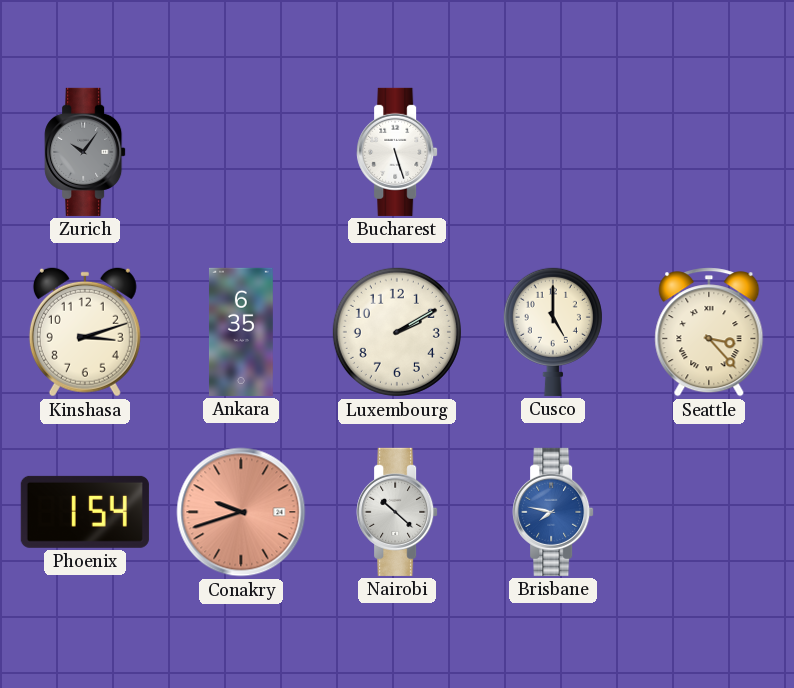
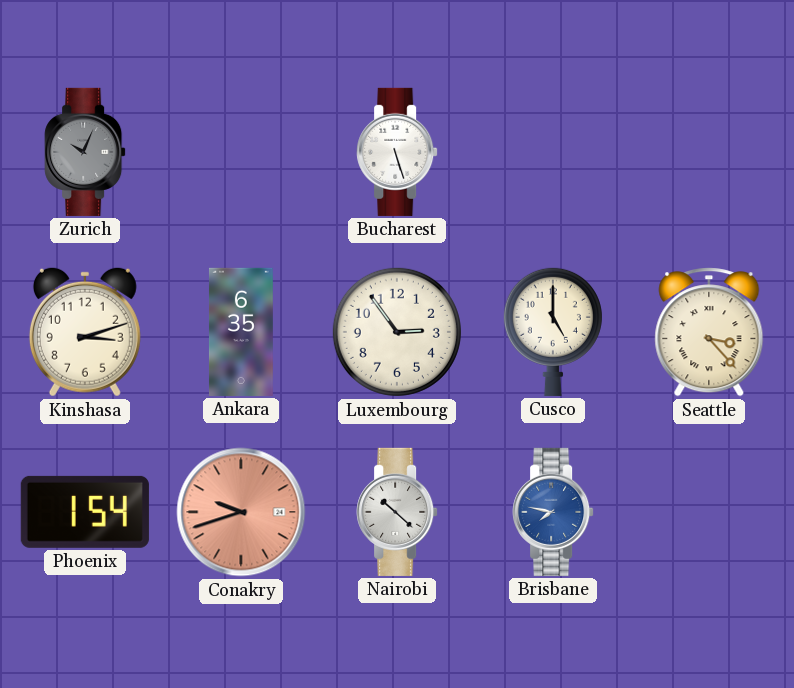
Zurich: 10:06 -> 10:04 (85, 152)
Luxembourg: 2:10 -> 2:54 (397, 332)
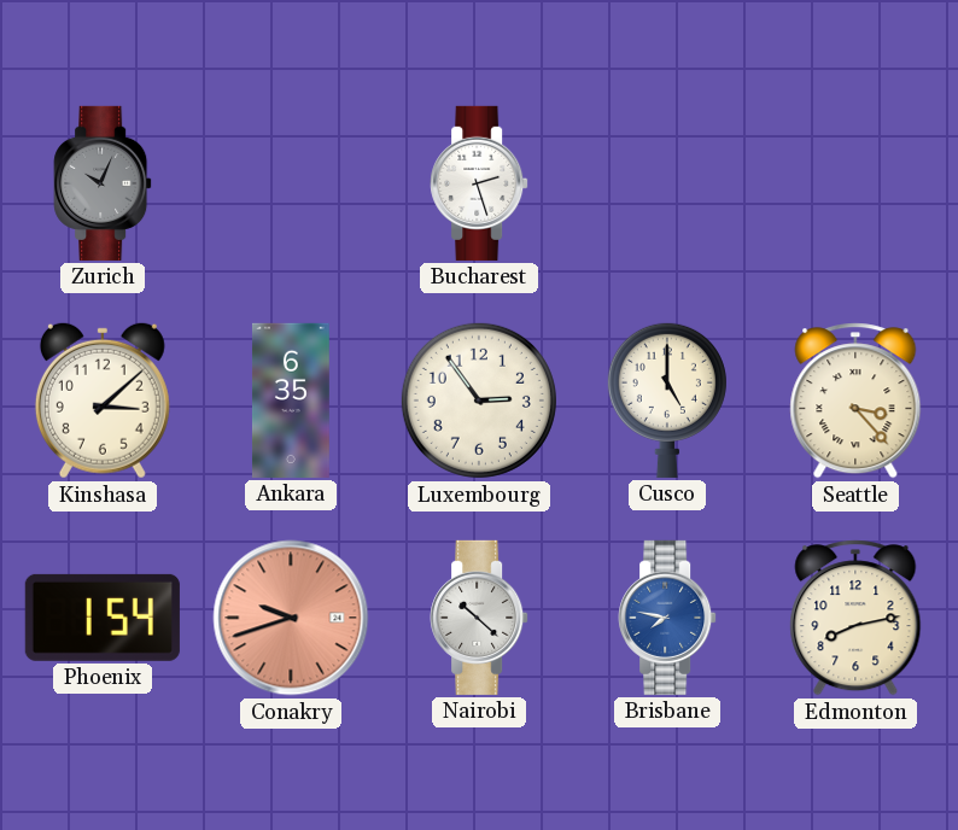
Bucharest: 5:27 -> 2:27 (479, 183)
Kinshasa: 3:12 -> 3:08 (103, 401)
Edmonton: none -> 8:13 (855, 618)
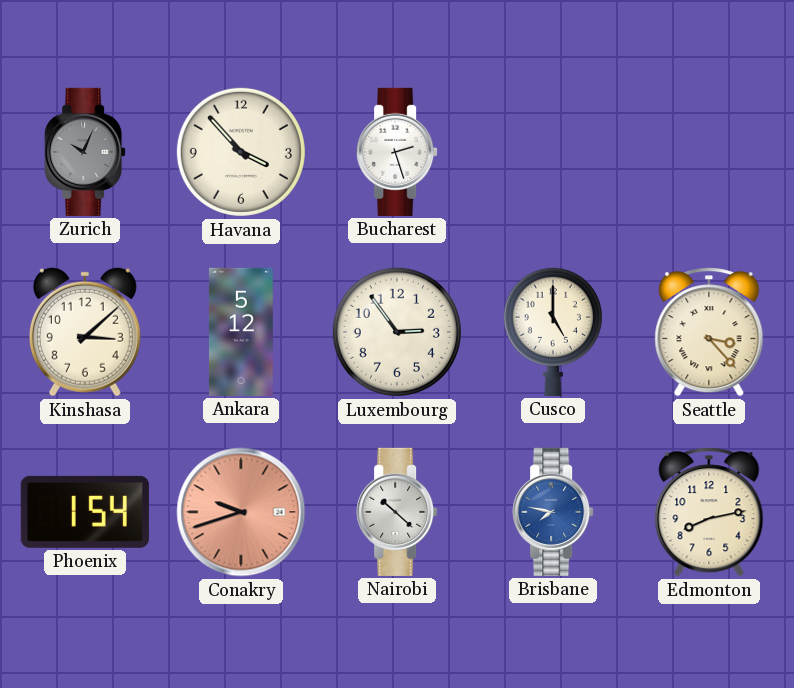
Havana: none -> 3:53 (241, 152)
Ankara: 6:35 -> 5:12 (241, 332)
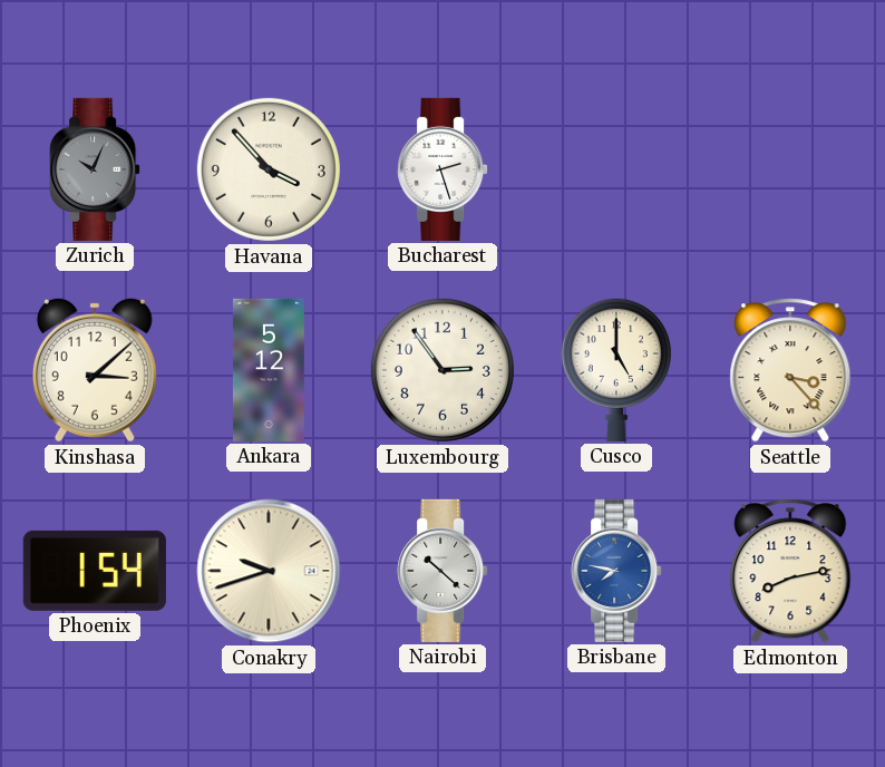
Conakry dial: salmon -> cream (269, 571)
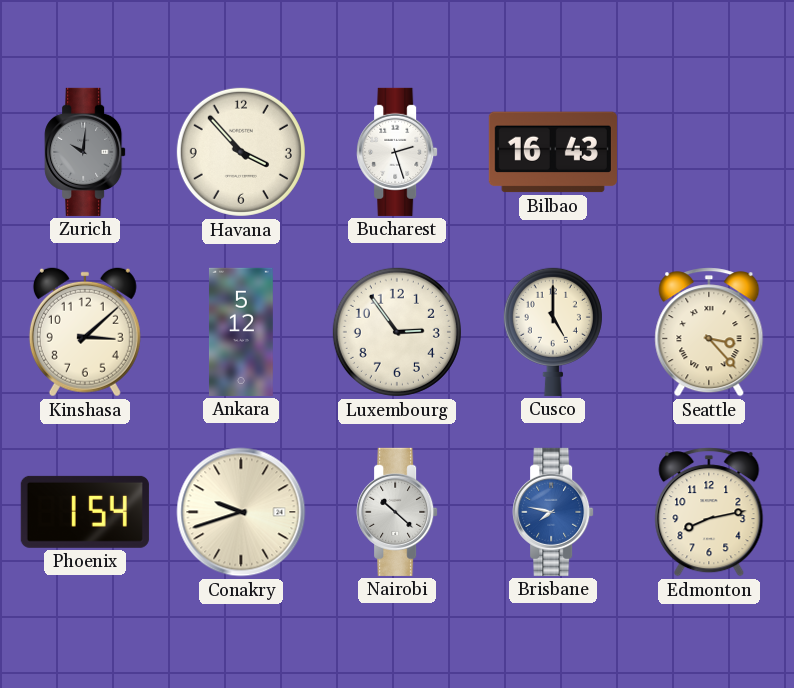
Zurich: 10:04 -> 10:01 (85, 152)
Bilbao: none -> 16:43 (553, 152)
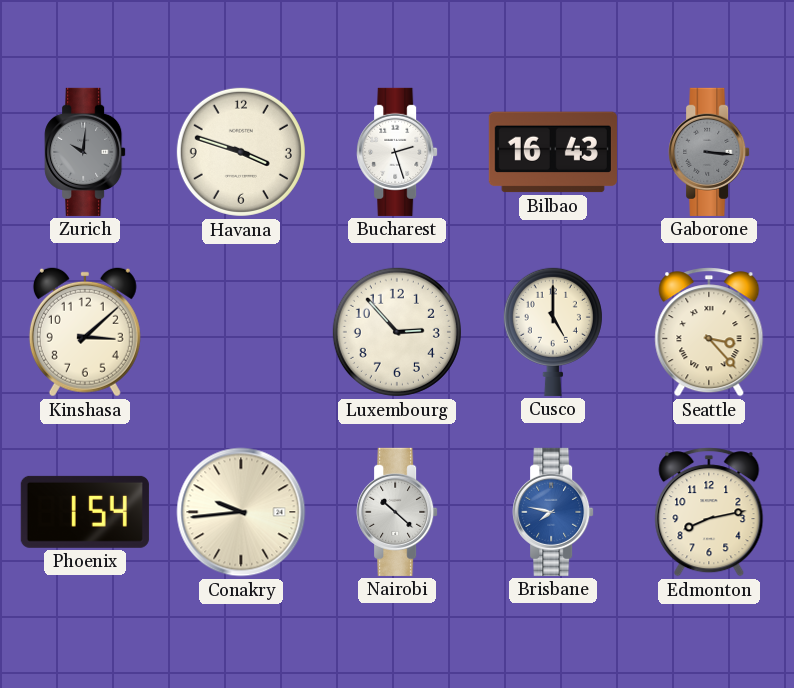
Havana: 3:53 -> 3:48 (241, 152)
Gaborone: none -> 3:16 (709, 152)
Ankara: 5:12 -> none (241, 332)
Luxembourg: 2:54 -> 2:53 (397, 332)
Conakry: 9:42 -> 9:44 (241, 512)
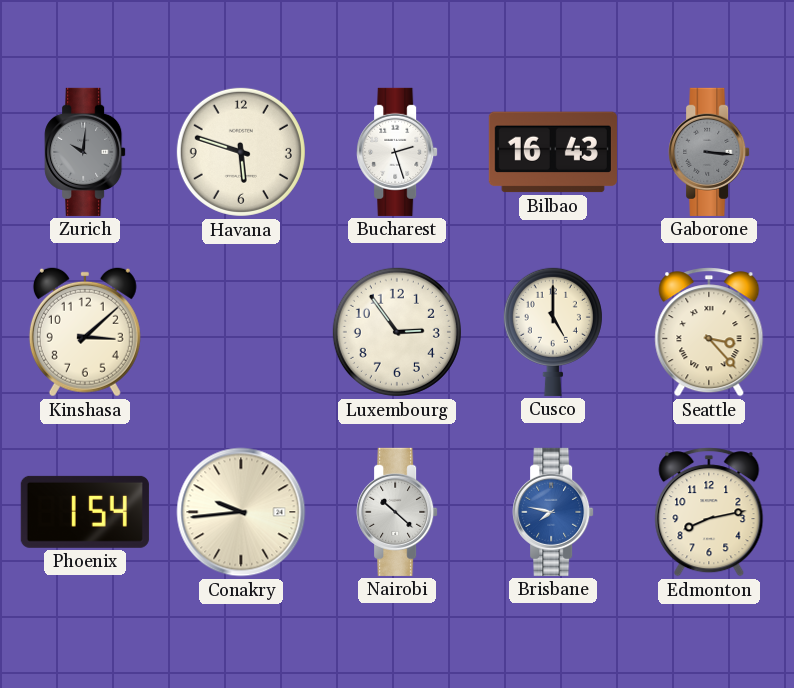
Havana: 3:48 -> 5:48 (241, 152)
Luxembourg: 2:53 -> 2:54 (397, 332)
